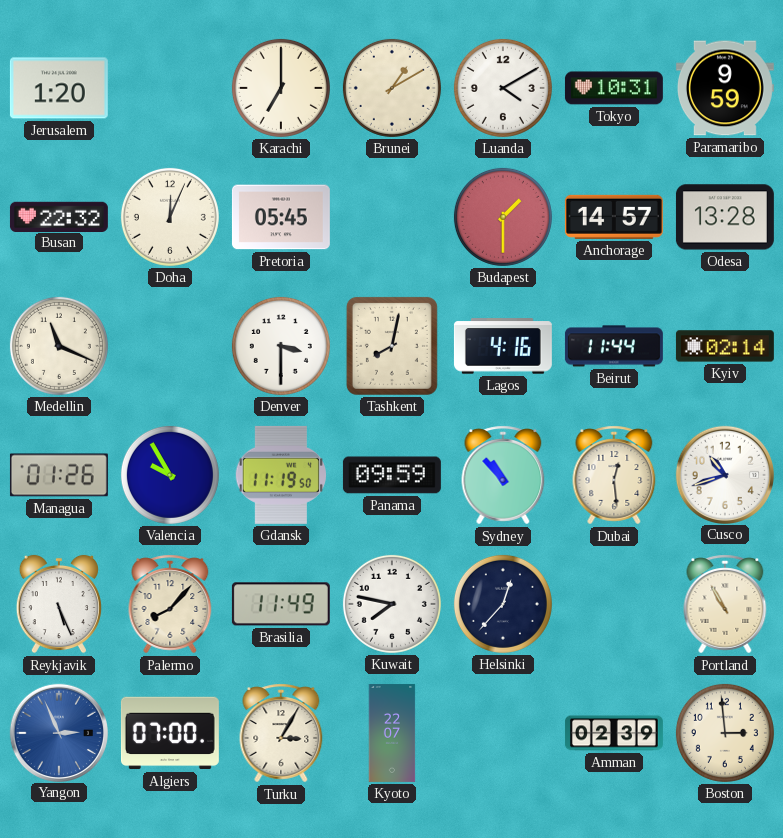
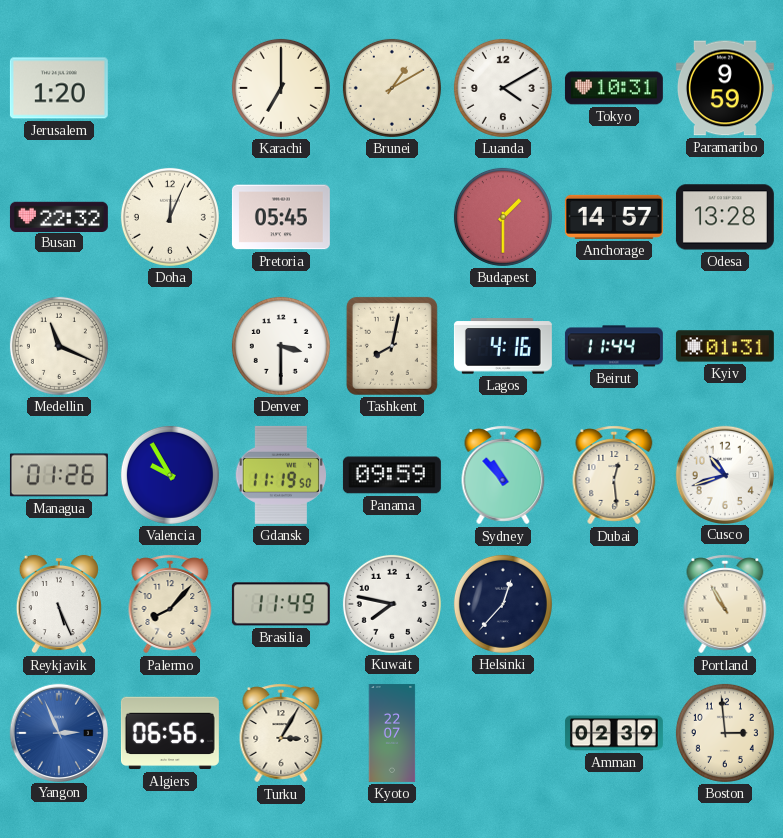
Kyiv: 02:14 -> 01:31 (725, 346)
Algiers: 07:00 -> 06:56 (170, 733)
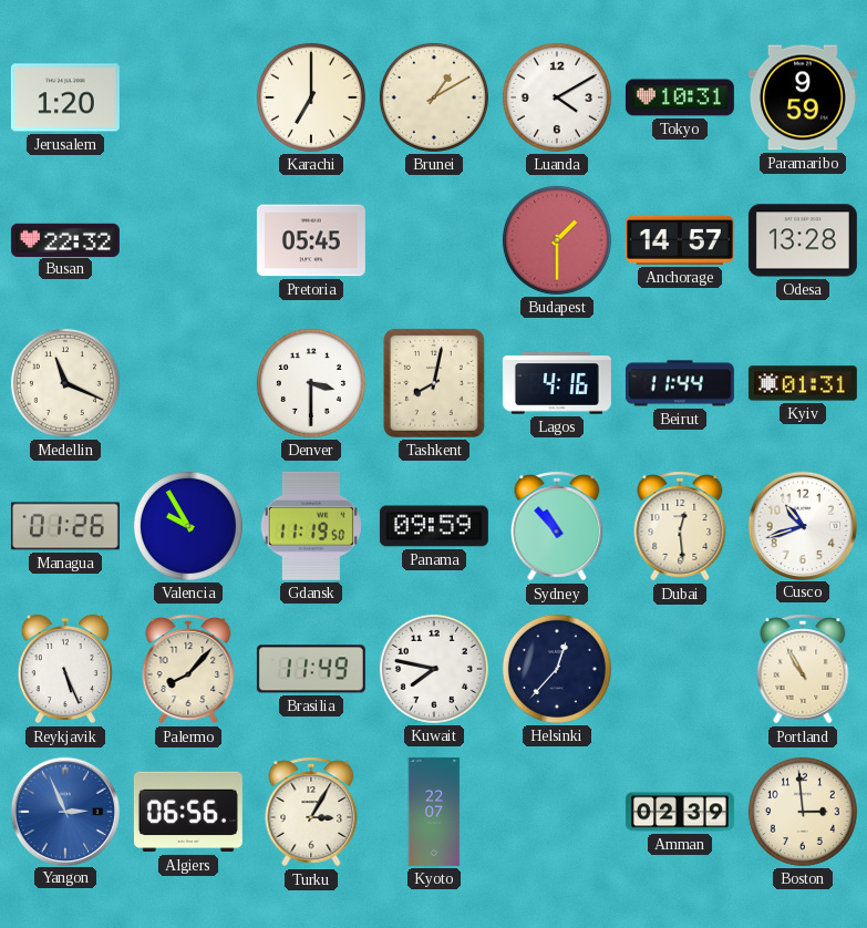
Doha: 12:04 -> none (170, 217)
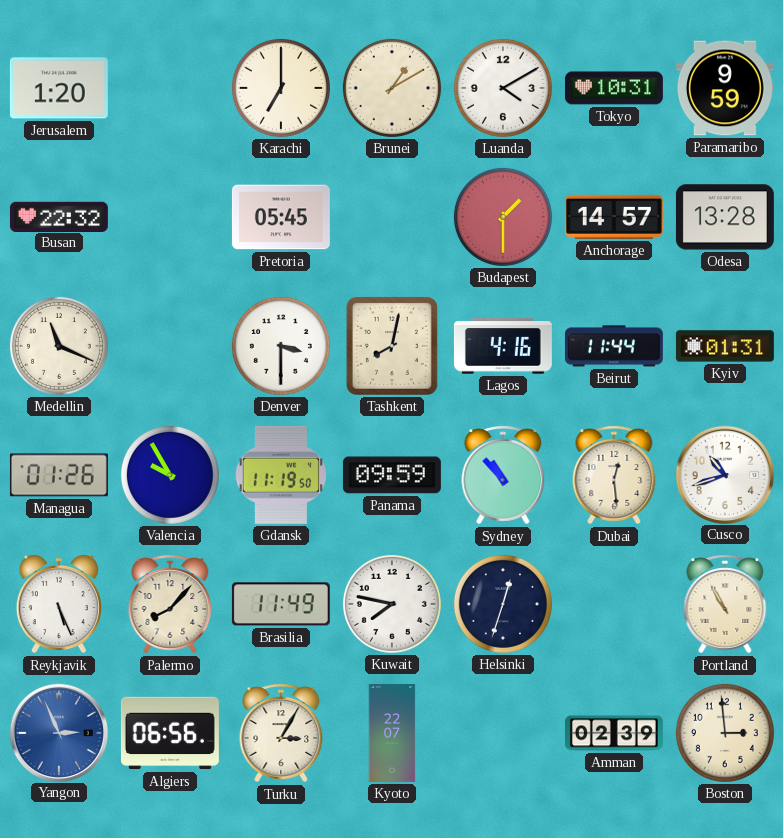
Helsinki: 12:37 -> 12:33 (503, 604)
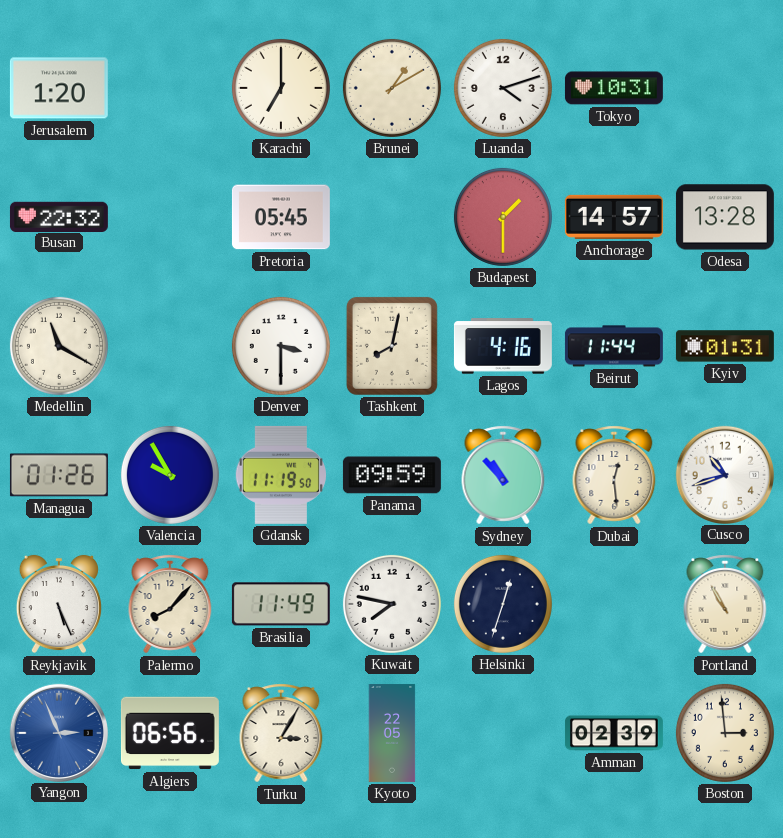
Luanda: 4:10 -> 4:12 (503, 88)
Paramaribo: 9:59 -> none (725, 88)
Medellin: 11:19 -> 11:20 (59, 346)
Kyoto: 22:07 -> 22:05 (392, 733)
